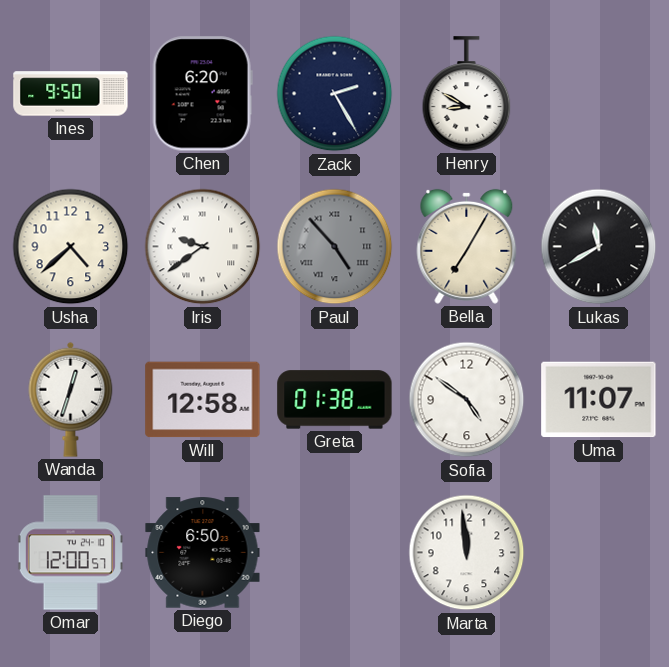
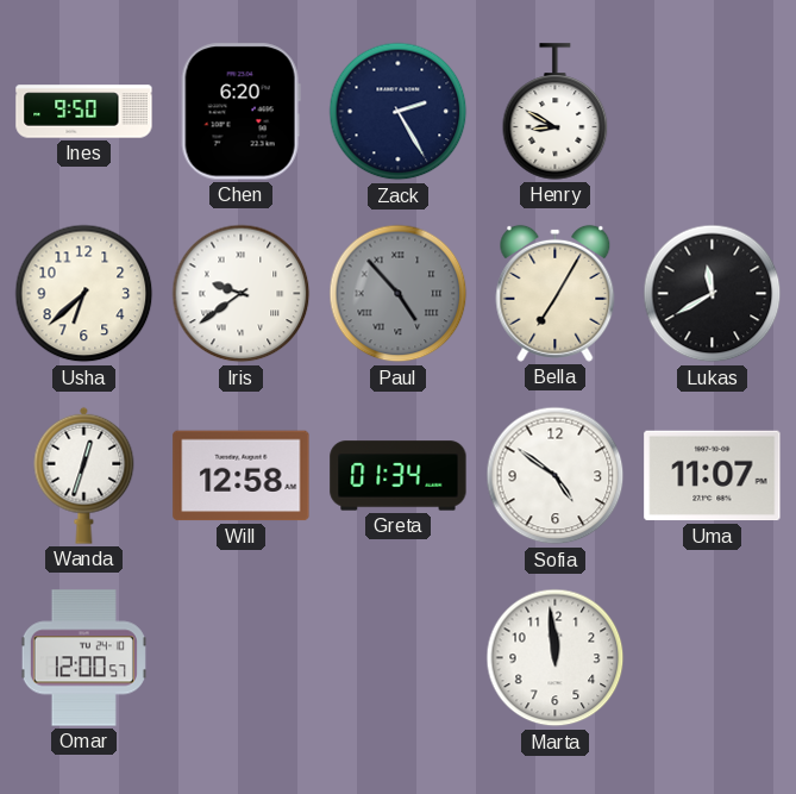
Usha: 4:38 -> 6:38 (84, 294)
Greta: 01:38 -> 01:34 (399, 476)
Diego: 6:50 -> none (203, 553)
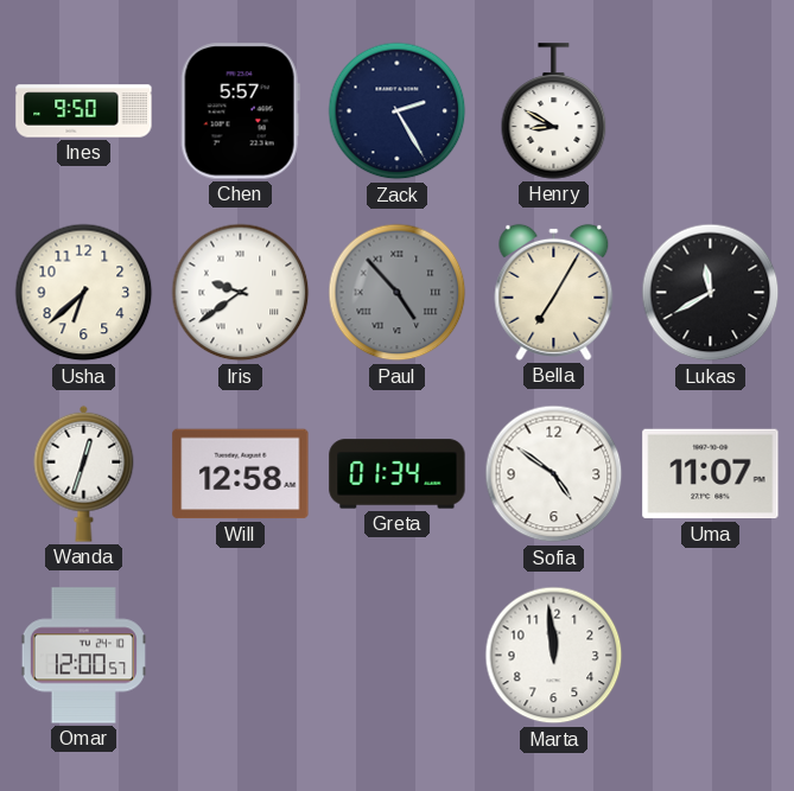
Chen: 6:20 -> 5:57 (240, 111)
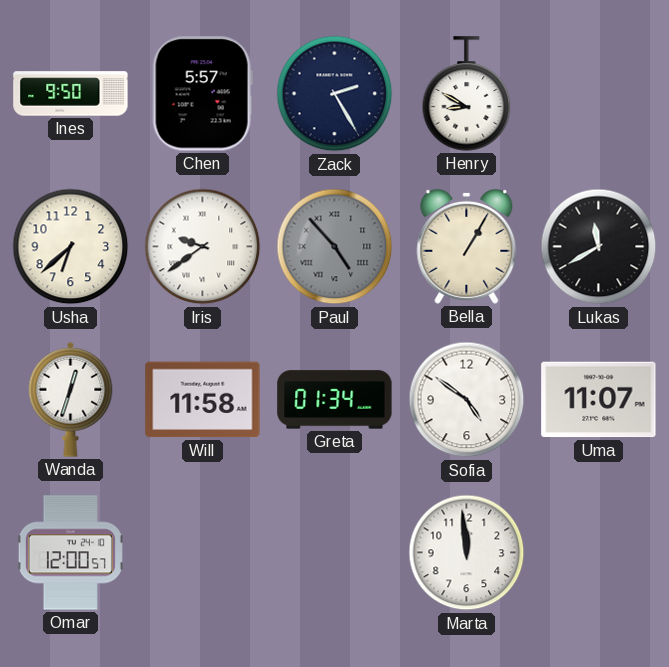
Bella: 7:05 -> 1:05 (467, 246)
Will: 12:58 -> 11:58 (203, 400)
